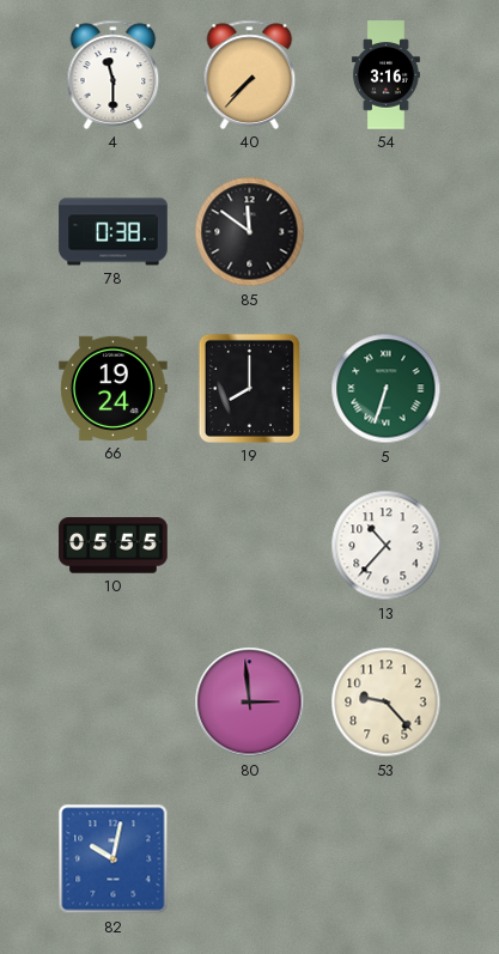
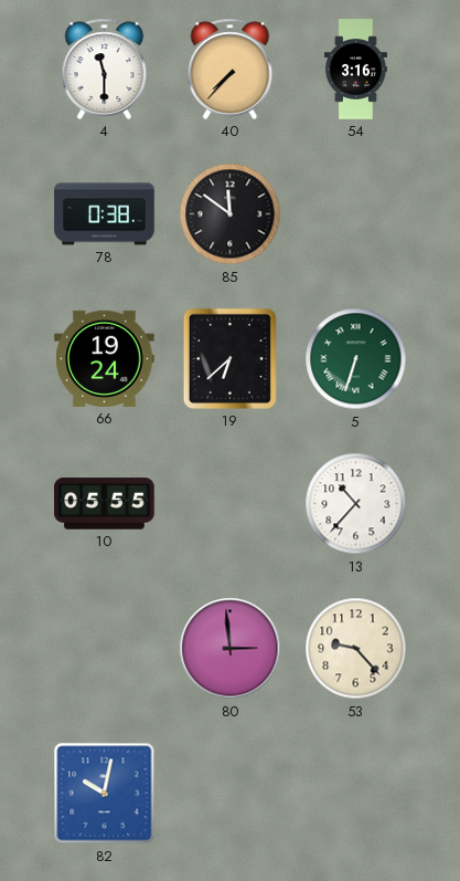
19: 8:00 -> 6:38 (229, 358)
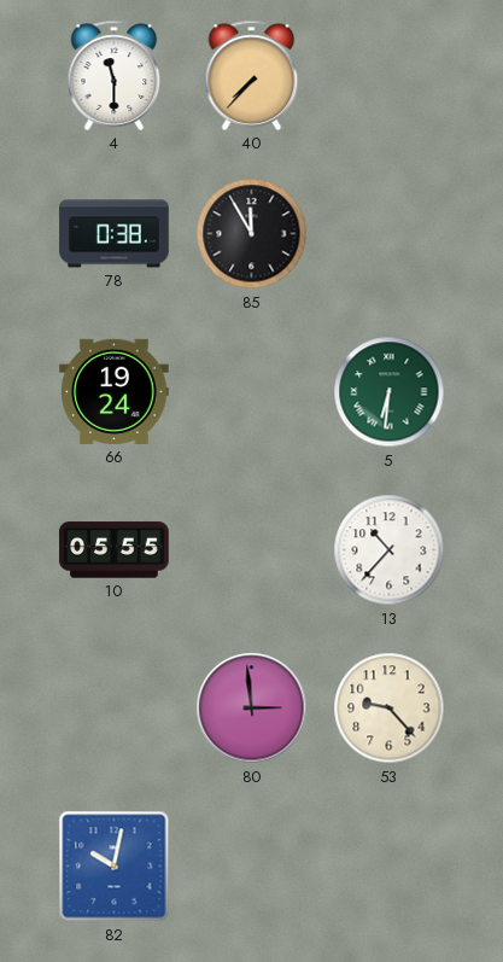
54: 3:16 -> none (355, 70)
85: 11:51 -> 11:55 (252, 234)
19: 6:38 -> none (229, 358)
5: 6:33 -> 6:31 (390, 392)
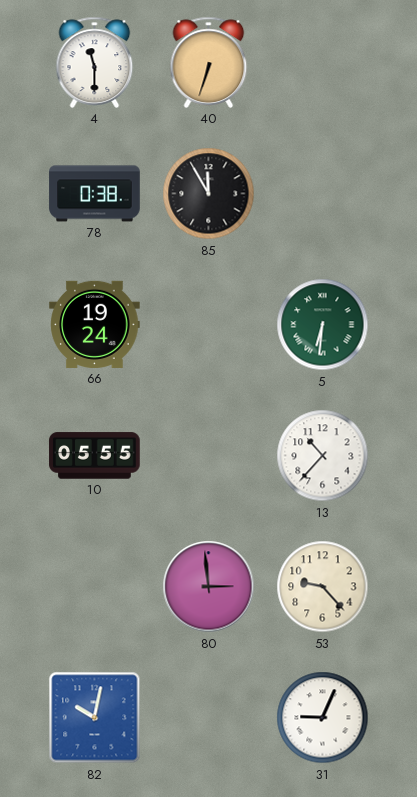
40: 7:37 -> 6:33 (209, 62)
31: none -> 9:04 (323, 718)
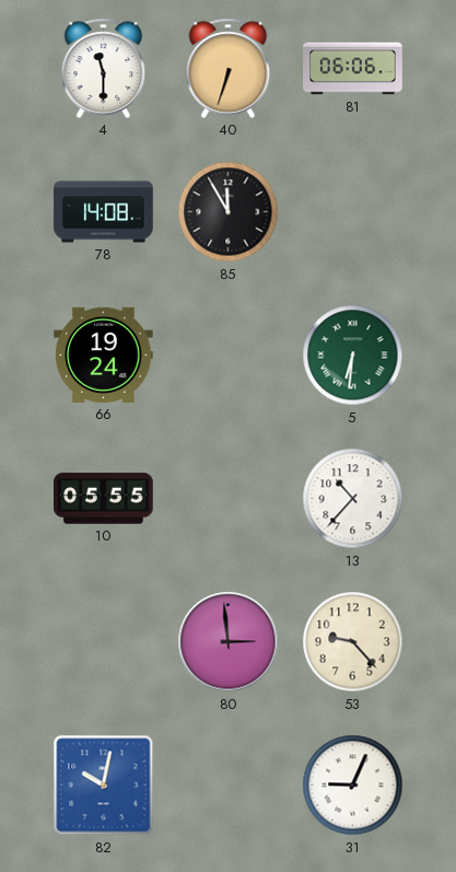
81: none -> 06:06 (353, 69)
78: 0:38 -> 14:08 (104, 212)
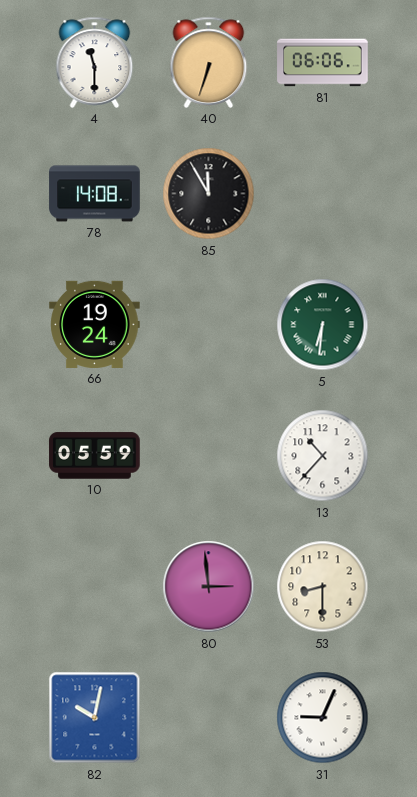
10: 05:55 -> 05:59 (95, 456)
53: 9:23 -> 8:30 (323, 587)
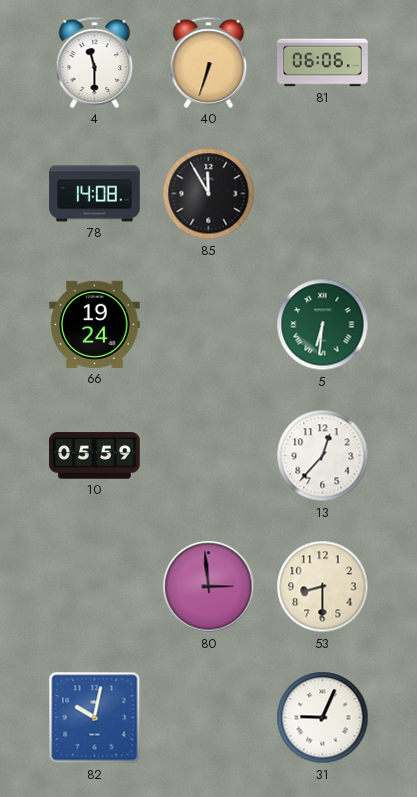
13: 10:37 -> 12:37 (323, 456)
